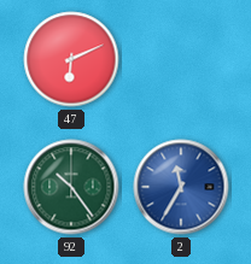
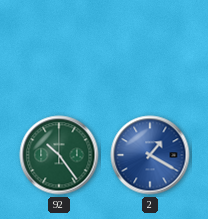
47: 6:11 -> none (71, 59)
2: 11:35 -> 1:20 (150, 155)
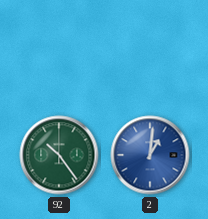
2: 1:20 -> 1:01 (150, 155)
